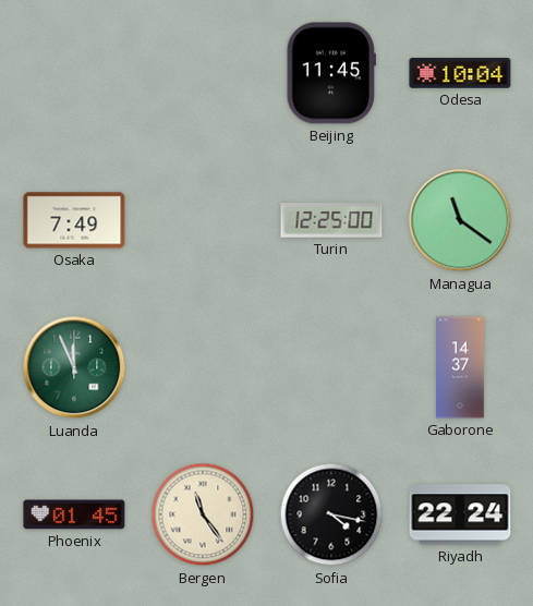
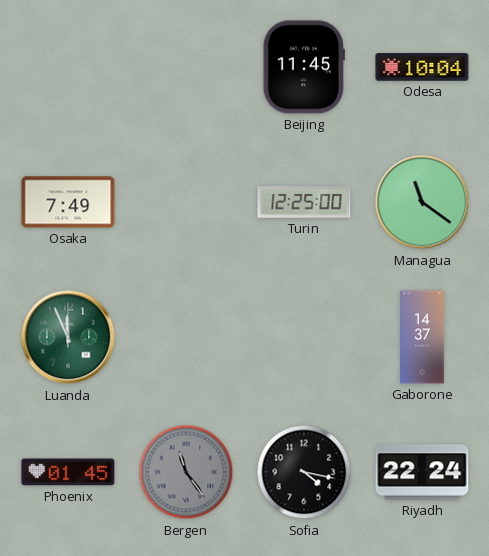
Bergen dial: cream -> grey (186, 472)
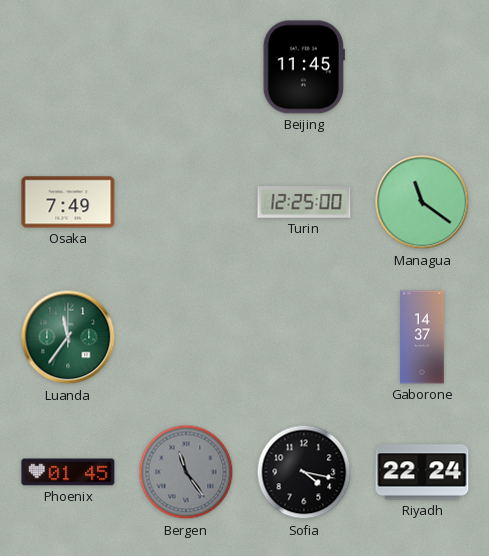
Odesa: 10:04 -> none (422, 67)
Luanda: 11:56 -> 11:36 (68, 337)
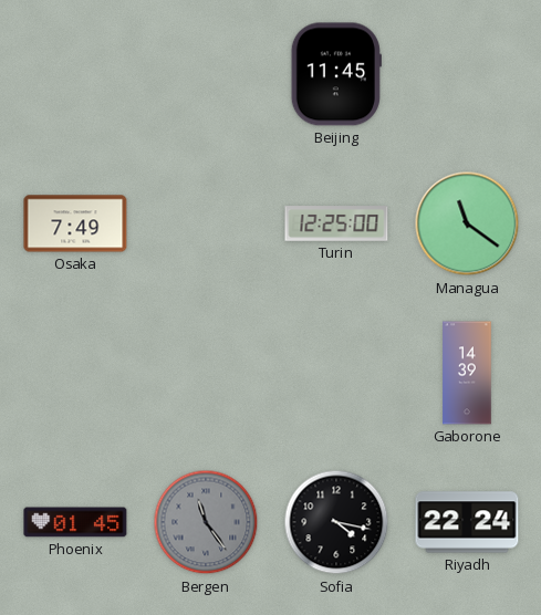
Luanda: 11:36 -> none (68, 337)
Gaborone: 14:37 -> 14:39 (467, 373)
